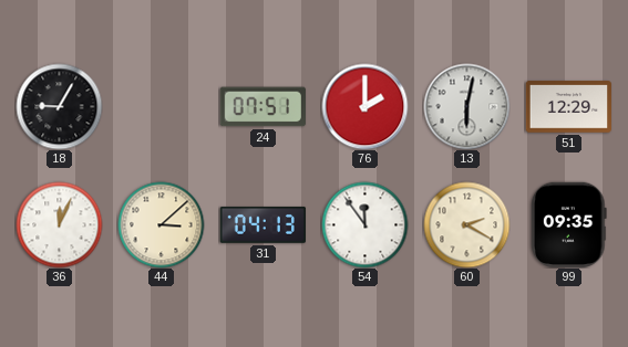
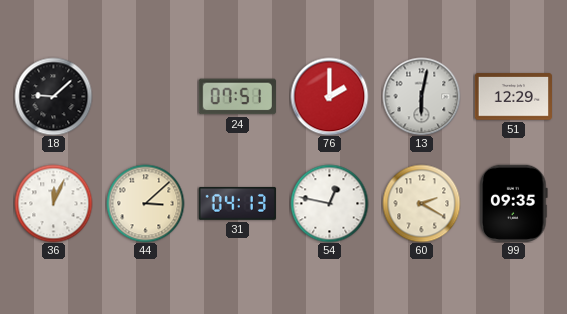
18: 9:05 -> 9:08 (53, 96)
54: 11:54 -> 12:47 (329, 203)
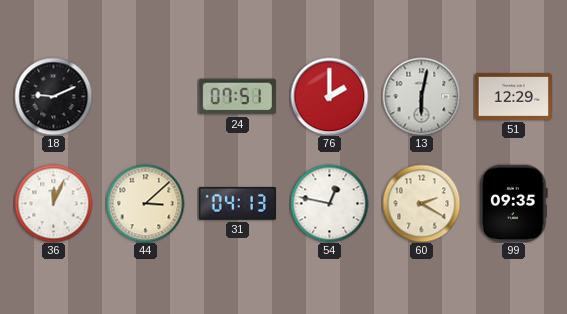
18: 9:08 -> 9:11 (53, 96)
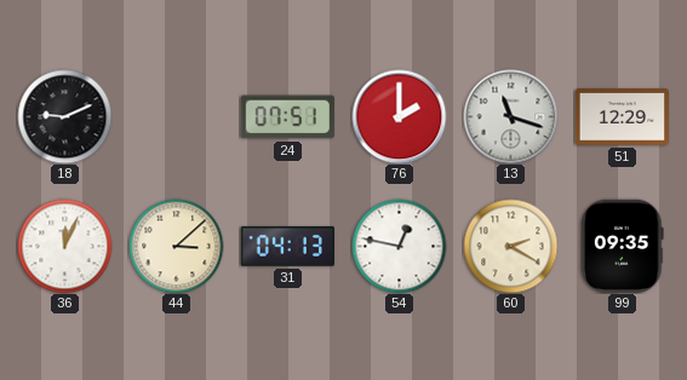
13: 6:02 -> 11:18 (510, 116)
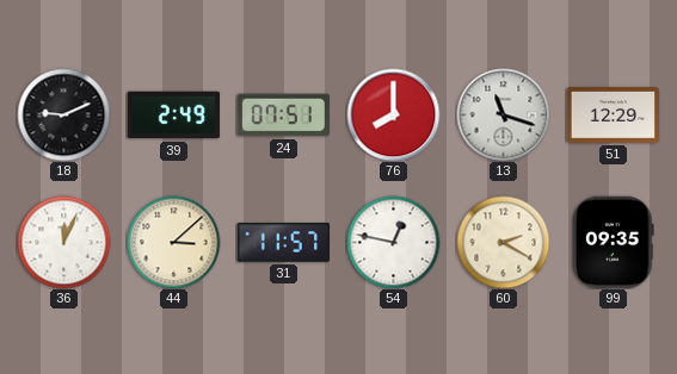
39: none -> 2:49 (173, 116)
76: 2:00 -> 8:00 (393, 114)
31: 04:13 -> 11:57 (283, 242)
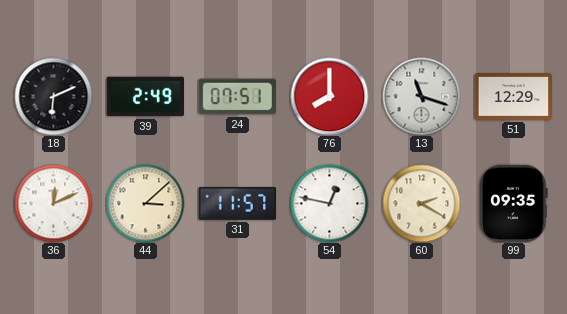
18: 9:11 -> 6:11 (53, 96)
36: 12:04 -> 12:11 (53, 203)
